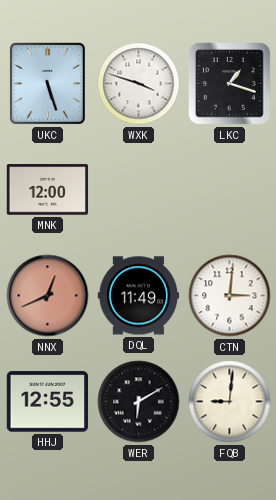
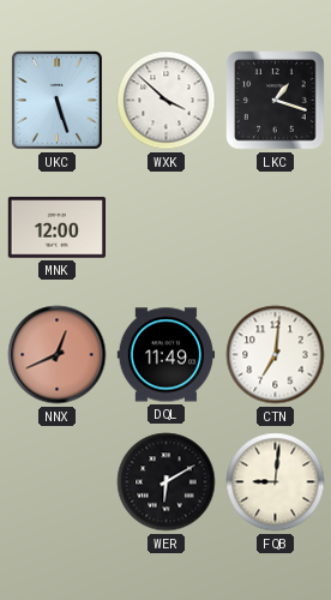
WXK: 3:48 -> 3:52 (167, 101)
CTN: 3:01 -> 7:01 (276, 355)
HHJ: 12:55 -> none (48, 402)
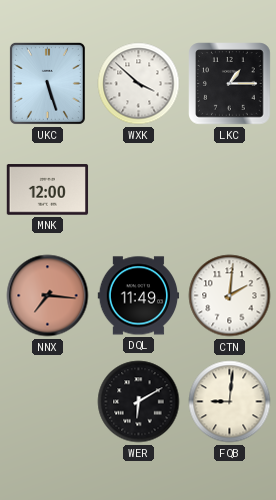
LKC: 1:18 -> 1:15 (230, 84)
NNX: 12:41 -> 7:16 (48, 296)
CTN: 7:01 -> 2:01 (230, 296)
